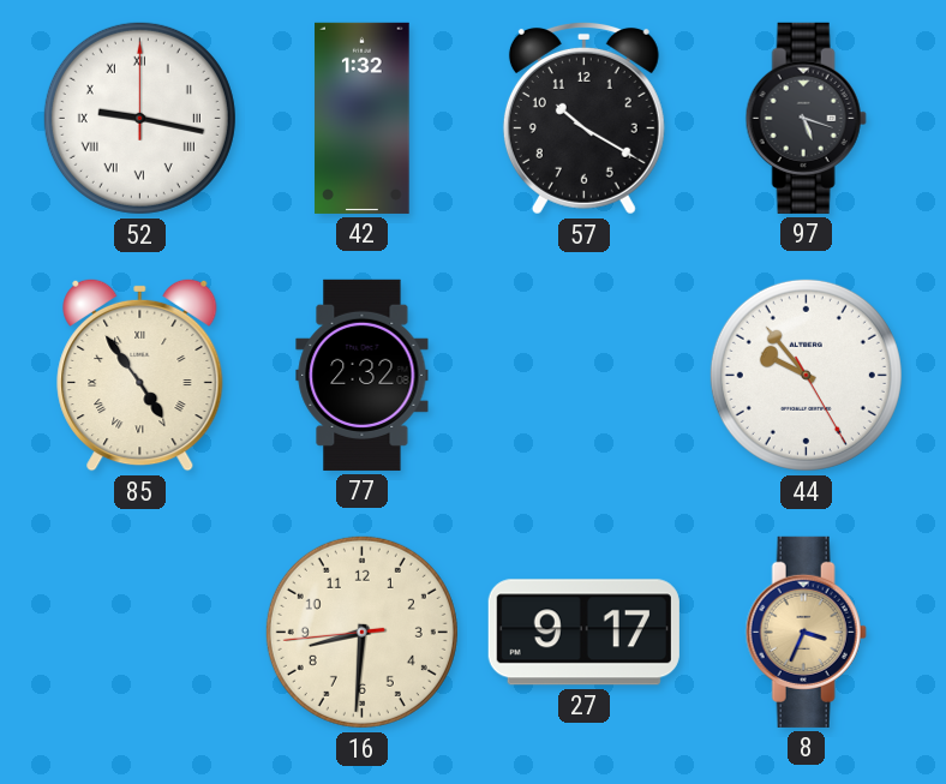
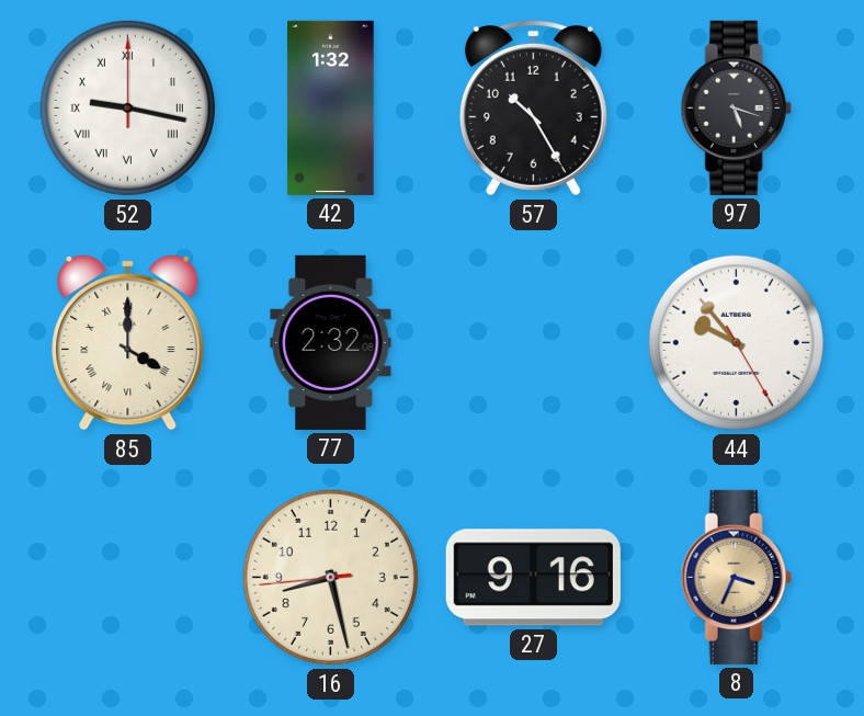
57: 10:20 -> 10:25 (533, 107)
85: 4:54 -> 4:00 (128, 342)
16: 8:30 -> 8:27 (330, 577)
27: 9:17 -> 9:16 (533, 578)
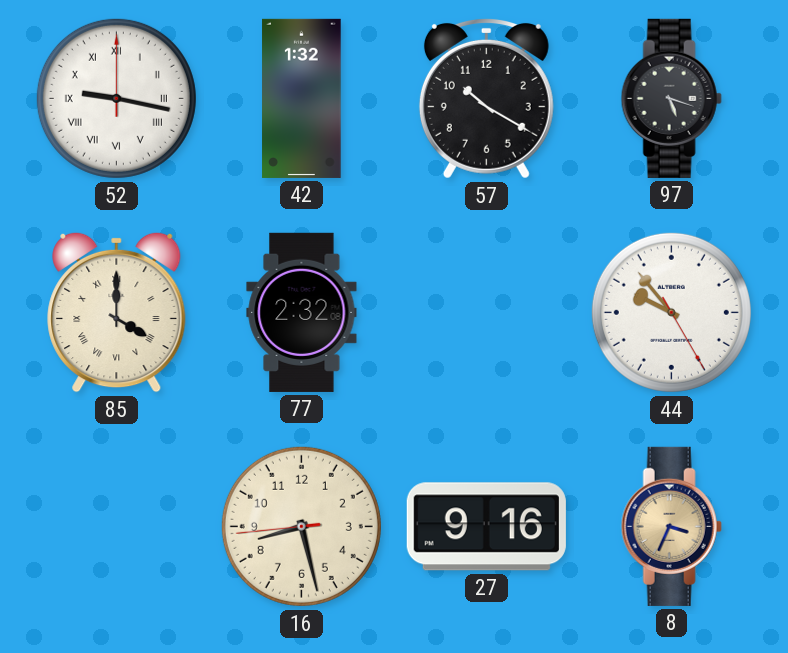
57: 10:25 -> 10:20 (486, 98)
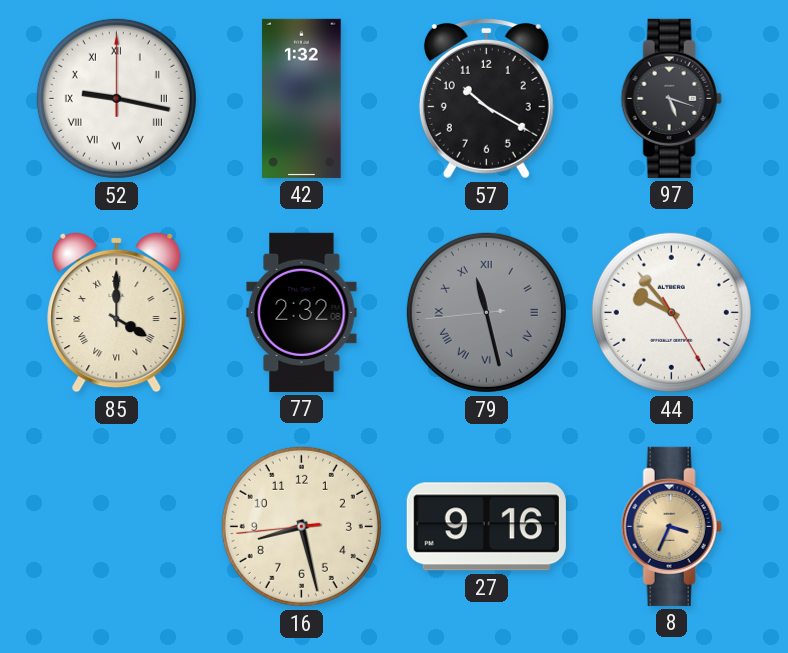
79: none -> 11:27 (486, 312)
